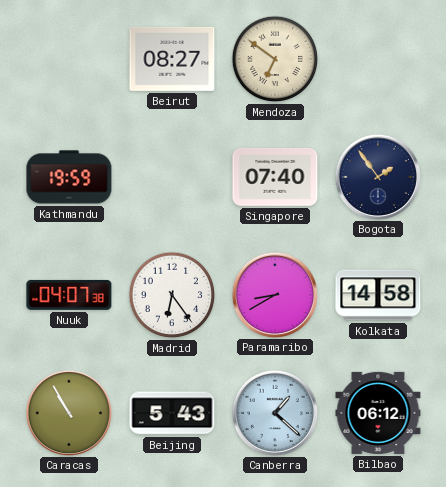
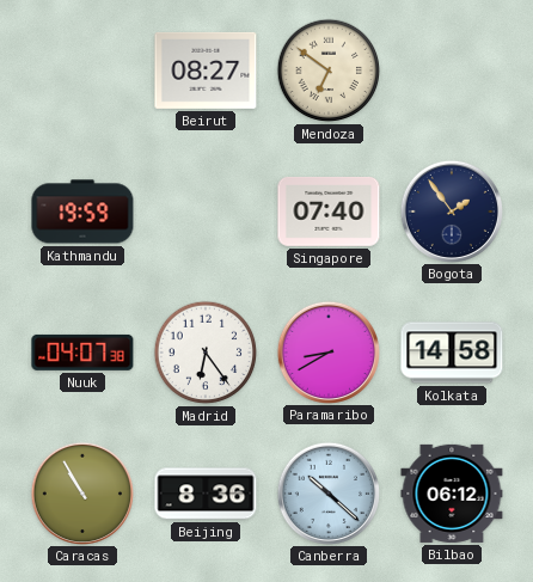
Beijing: 5:43 -> 8:36 (206, 494)
Canberra: 1:22 -> 10:22 (327, 492)
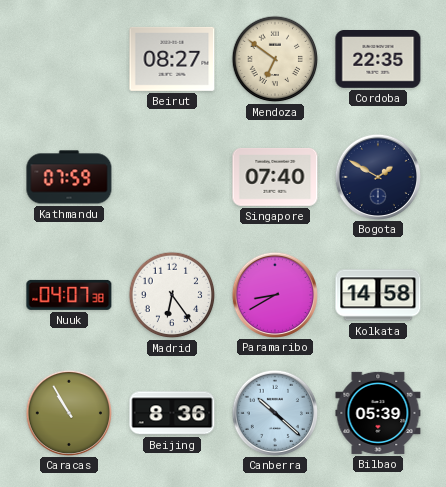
Cordoba: none -> 22:35 (378, 60)
Kathmandu: 19:59 -> 07:59 (69, 177)
Bogota: 1:54 -> 1:50 (377, 176)
Bilbao: 06:12 -> 05:39 (378, 413)
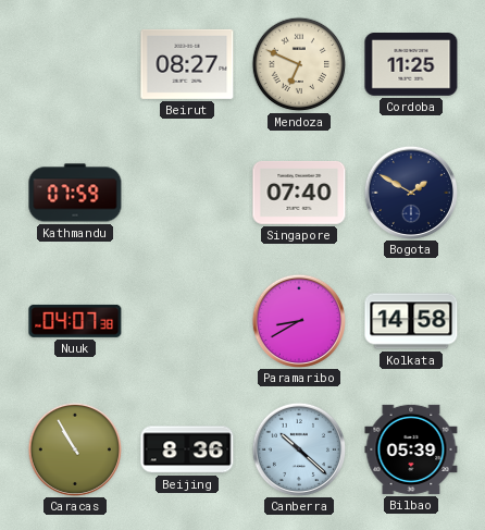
Mendoza: 6:51 -> 6:49 (299, 64)
Cordoba: 22:35 -> 11:25 (411, 65)
Madrid: 6:24 -> none (172, 295)
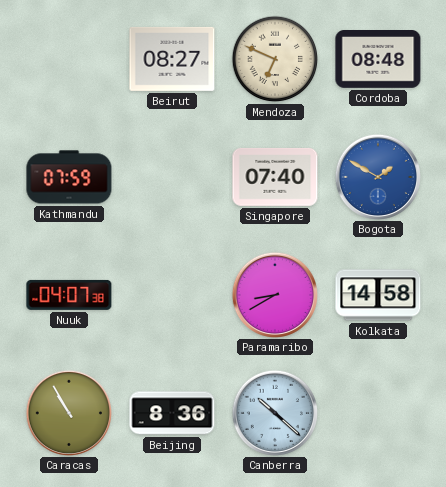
Cordoba: 11:25 -> 08:48 (378, 60)
Bogota dial: navy -> blue (377, 176)
Bilbao: 05:39 -> none (411, 449)
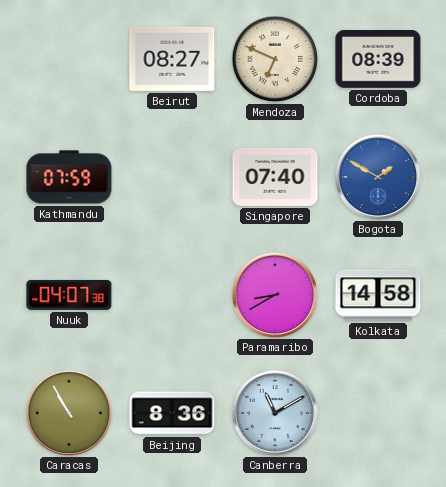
Cordoba: 08:48 -> 08:39 (378, 60)
Canberra: 10:22 -> 11:10 (274, 412)
